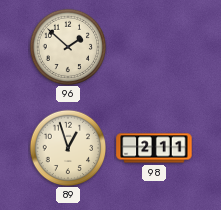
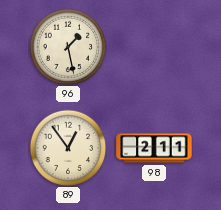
96: 1:52 -> 1:28 (68, 47)
89: 12:57 -> 12:54 (68, 148)
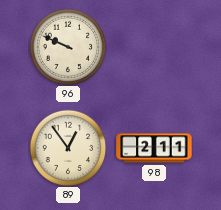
96: 1:28 -> 9:49 (68, 47)
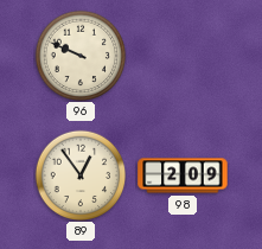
98: 2:11 -> 2:09 (183, 175)
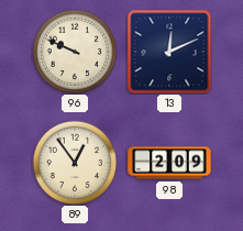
13: none -> 12:11 (169, 52)
